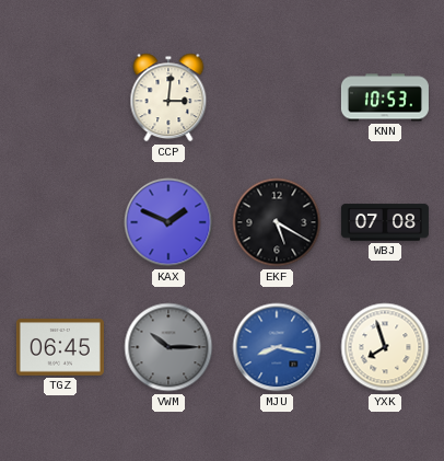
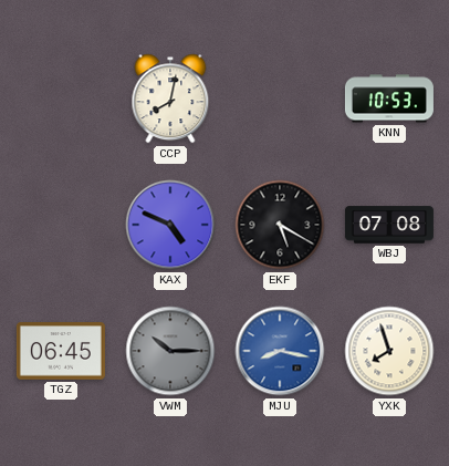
CCP: 3:01 -> 8:02 (170, 99)
KAX: 1:49 -> 4:49 (170, 225)
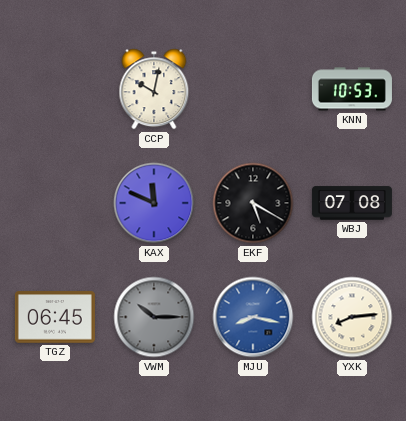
CCP: 8:02 -> 10:02 (154, 89)
KAX: 4:49 -> 11:49 (154, 203)
YXK: 7:57 -> 8:14 (352, 317)
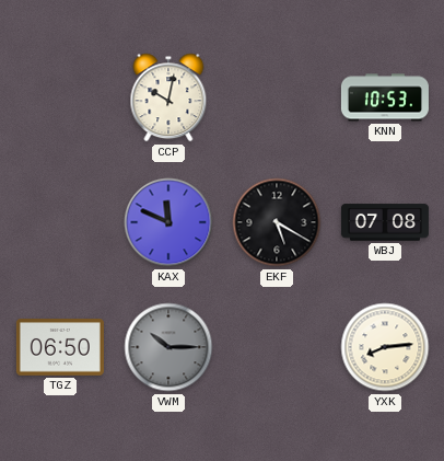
TGZ: 06:45 -> 06:50 (60, 347)
MJU: 8:17 -> none (253, 317)
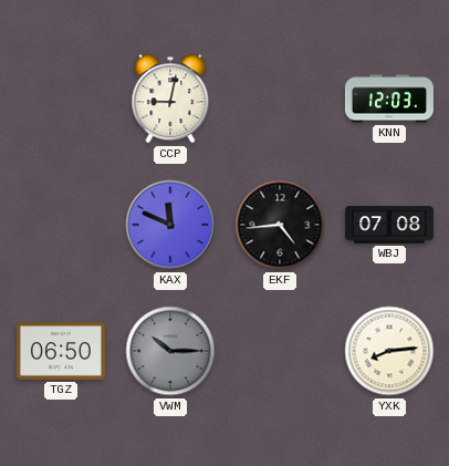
CCP: 10:02 -> 9:02 (170, 99)
KNN: 10:53 -> 12:03 (389, 99)
EKF: 5:20 -> 4:44 (280, 225)
